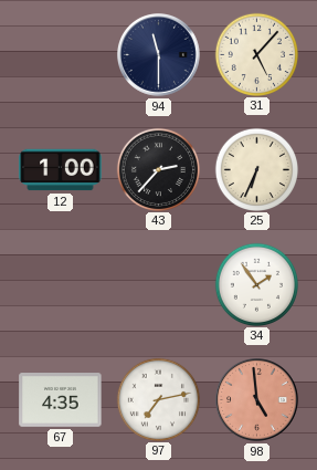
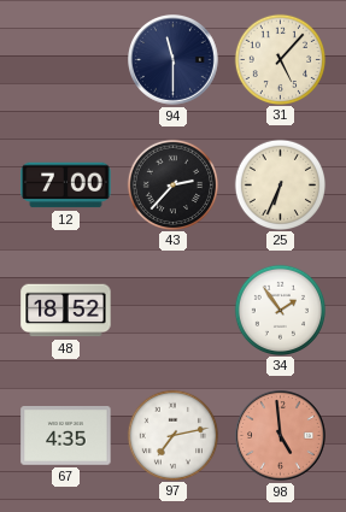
12: 1:00 -> 7:00 (66, 186)
48: none -> 18:52 (66, 311)
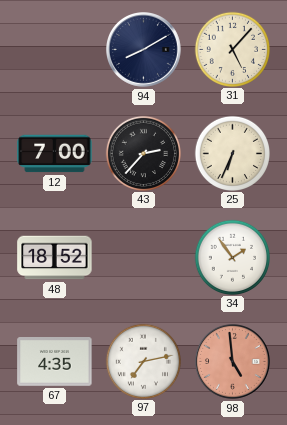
94: 11:30 -> 8:10 (144, 50)
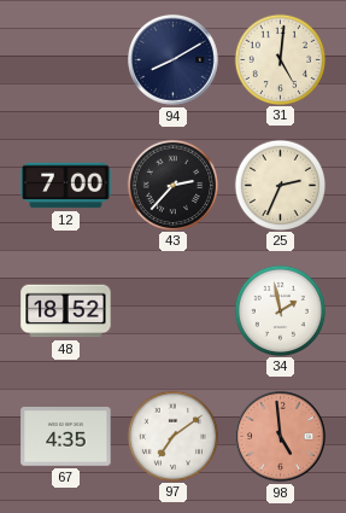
31: 5:07 -> 5:01 (280, 59)
25: 6:34 -> 2:34 (280, 185)
34: 1:54 -> 1:58 (280, 310)
97: 7:13 -> 7:09 (172, 436)
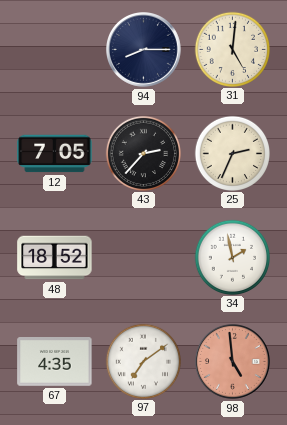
94: 8:10 -> 8:15 (144, 50)
12: 7:00 -> 7:05 (55, 154)
